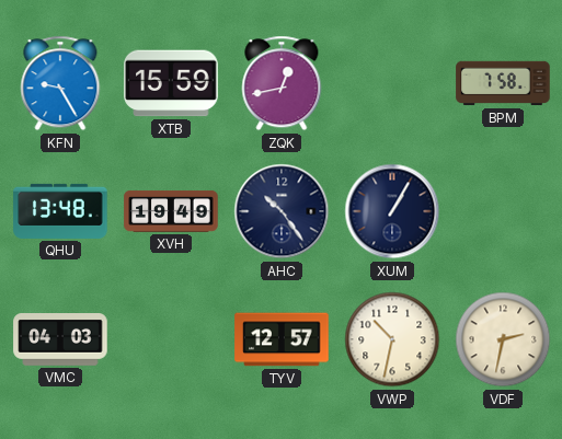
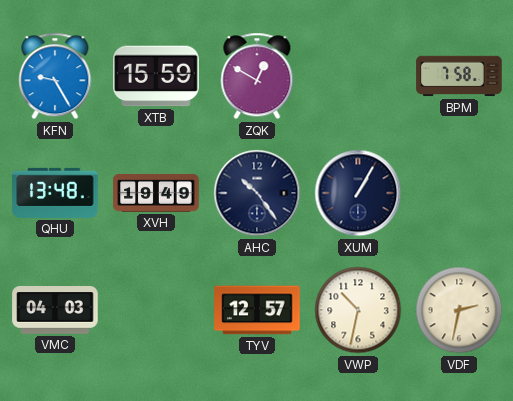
ZQK: 12:43 -> 12:50 (257, 76)
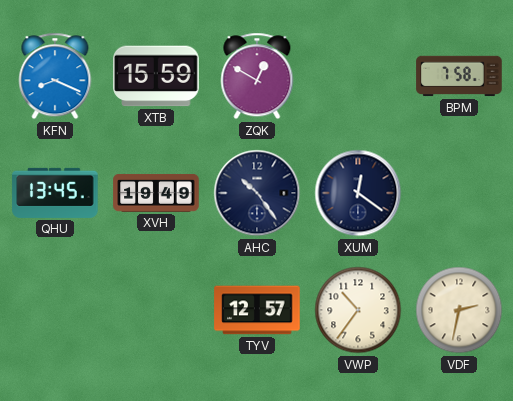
KFN: 9:25 -> 8:19 (55, 76)
QHU: 13:48 -> 13:45 (55, 193)
XUM: 1:05 -> 12:21 (358, 193)
VMC: 04:03 -> none (55, 311)
VWP: 10:32 -> 10:36 (358, 310)
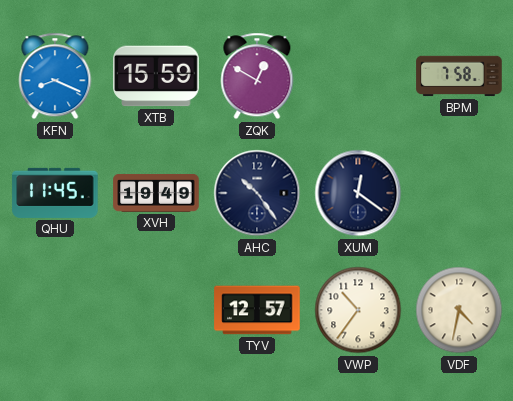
QHU: 13:45 -> 11:45 (55, 193)
VDF: 2:32 -> 4:32 (459, 310)
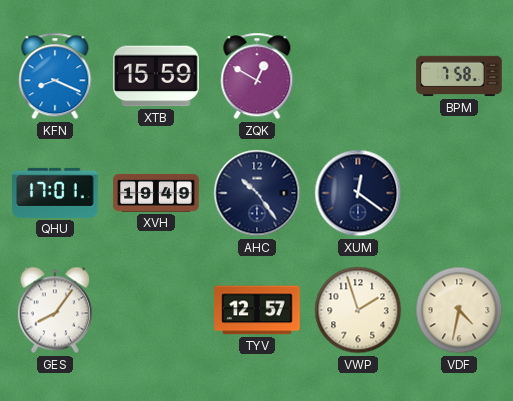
QHU: 11:45 -> 17:01 (55, 193)
GES: none -> 8:06 (55, 310)
VWP: 10:36 -> 1:57 (358, 310)
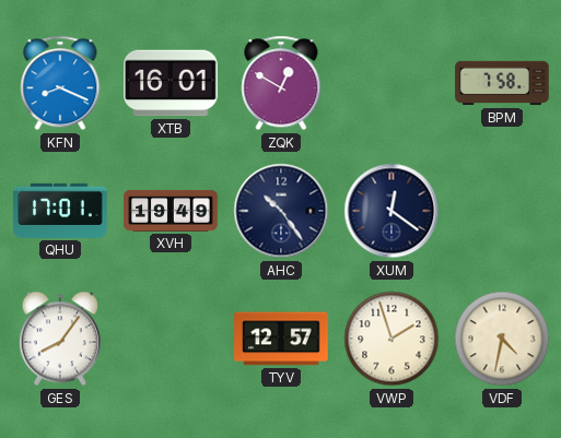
XTB: 15:59 -> 16:01 (171, 83)
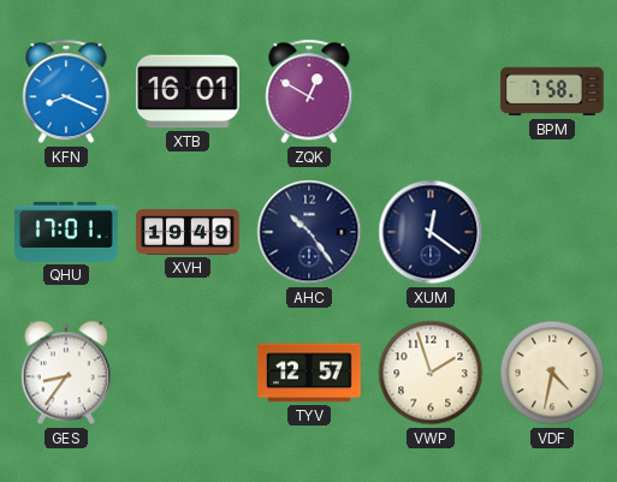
GES: 8:06 -> 8:36 (66, 373)
